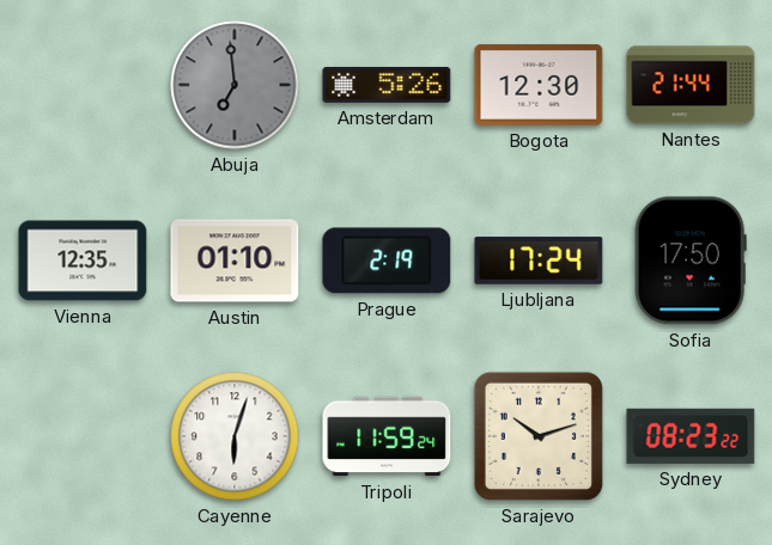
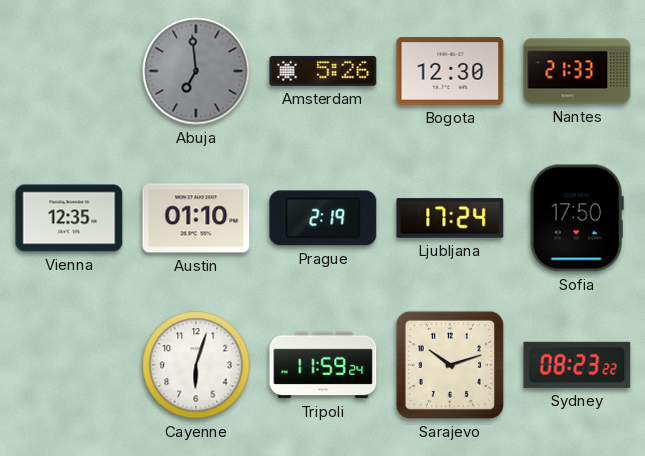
Nantes: 21:44 -> 21:33 (577, 71)
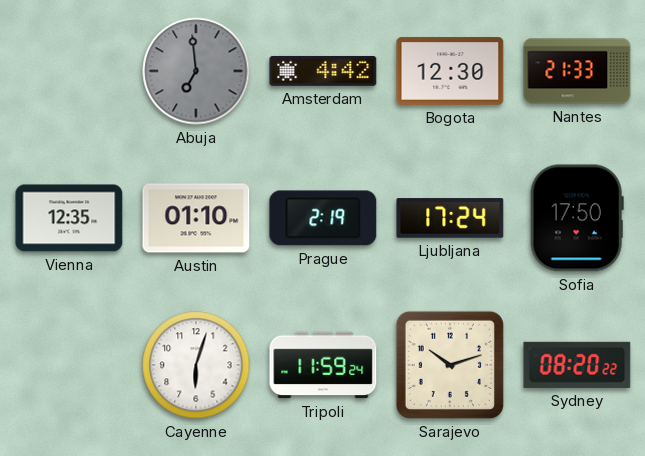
Amsterdam: 5:26 -> 4:42 (323, 71)
Sydney: 08:23 -> 08:20 (577, 365)
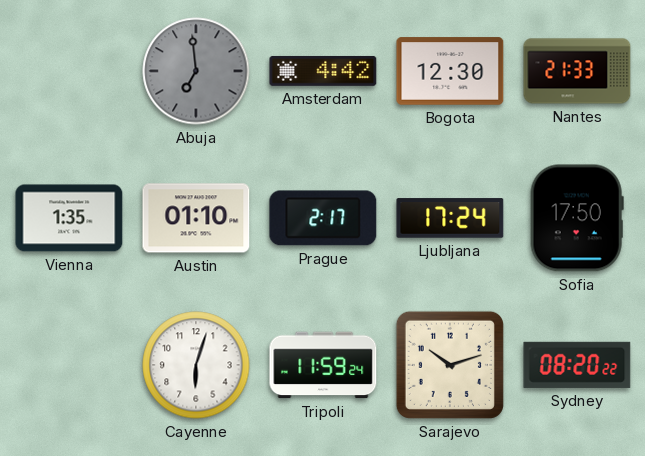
Vienna: 12:35 -> 1:35 (69, 218)
Prague: 2:19 -> 2:17 (323, 218)
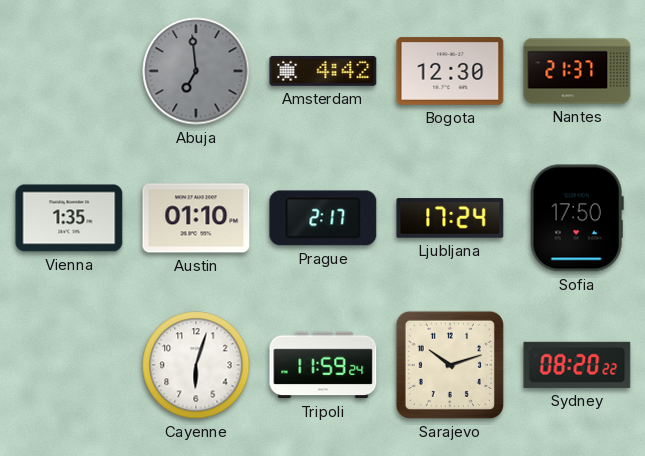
Nantes: 21:33 -> 21:37 (577, 71)
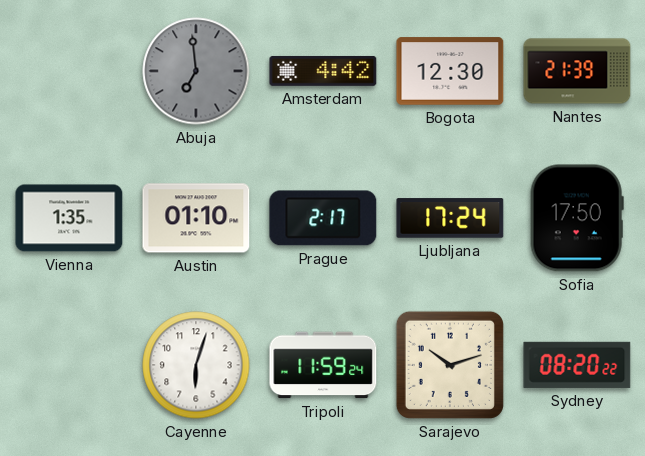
Nantes: 21:37 -> 21:39 (577, 71)
